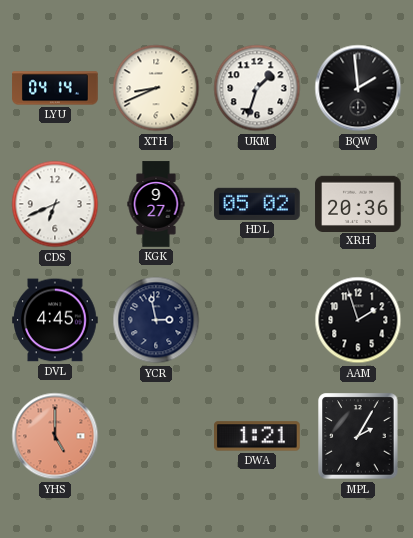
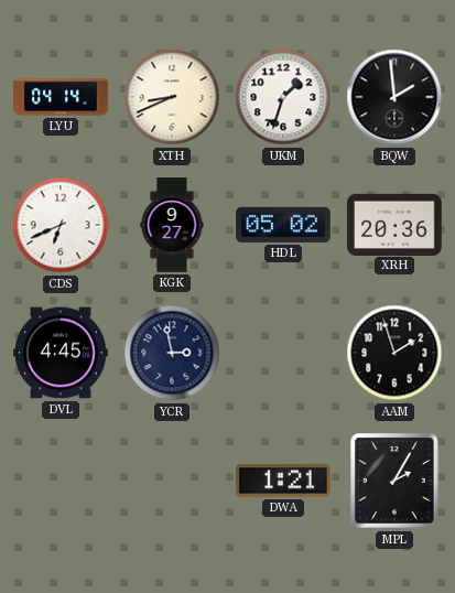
YHS: 5:00 -> none (55, 436)
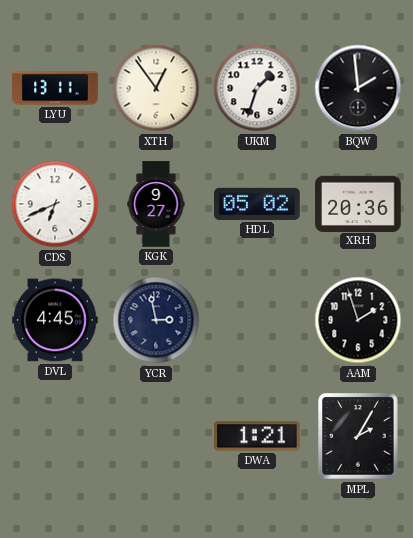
LYU: 04:14 -> 13:11 (55, 88)
XTH: 8:41 -> 12:54 (156, 88)
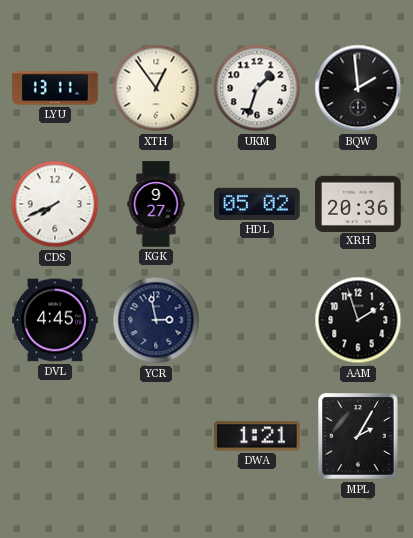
CDS: 6:41 -> 7:41 (55, 204)
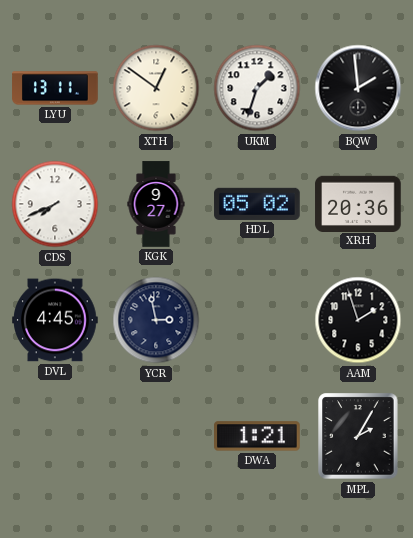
XTH: 12:54 -> 12:51 (156, 88)
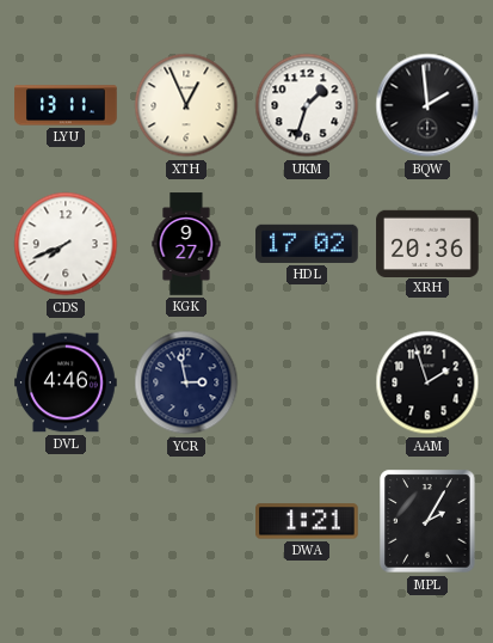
XTH: 12:51 -> 12:56 (186, 105)
HDL: 05:02 -> 17:02 (307, 244)
DVL: 4:45 -> 4:46 (66, 382)
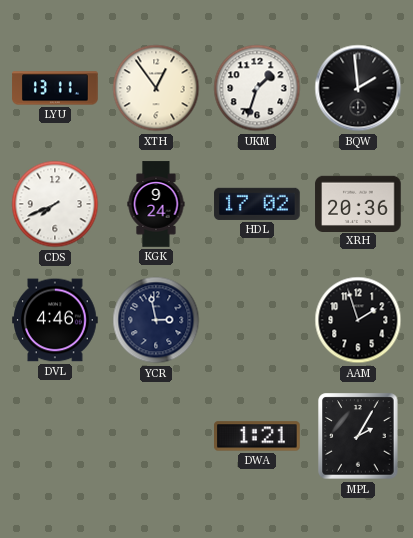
XTH: 12:56 -> 12:54 (156, 88)
KGK: 9:27 -> 9:24 (156, 204)
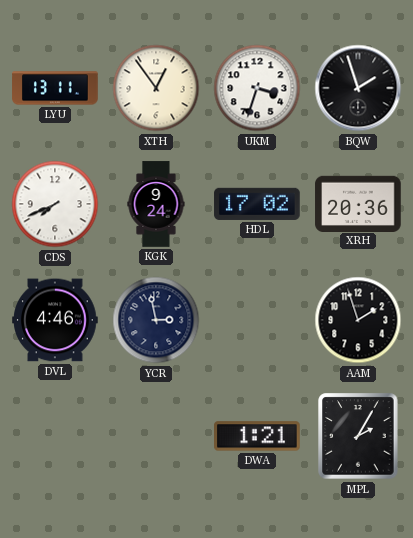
UKM: 1:33 -> 3:33 (257, 88)
BQW: 1:59 -> 1:57 (358, 88)
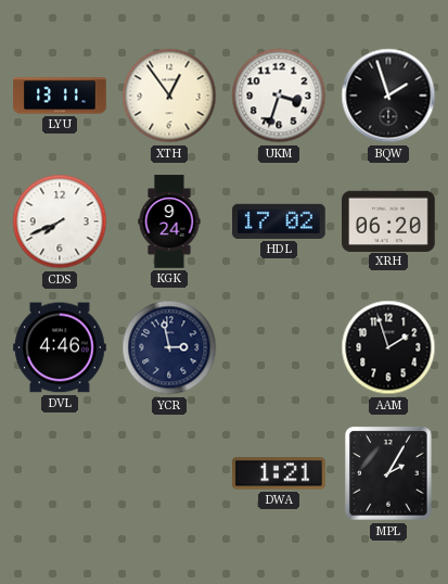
XRH: 20:36 -> 06:20 (388, 220)
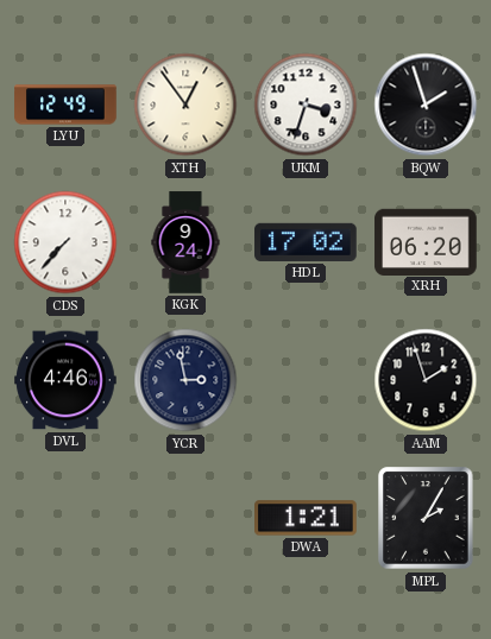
LYU: 13:11 -> 12:49 (65, 105)
CDS: 7:41 -> 7:37 (65, 242)
